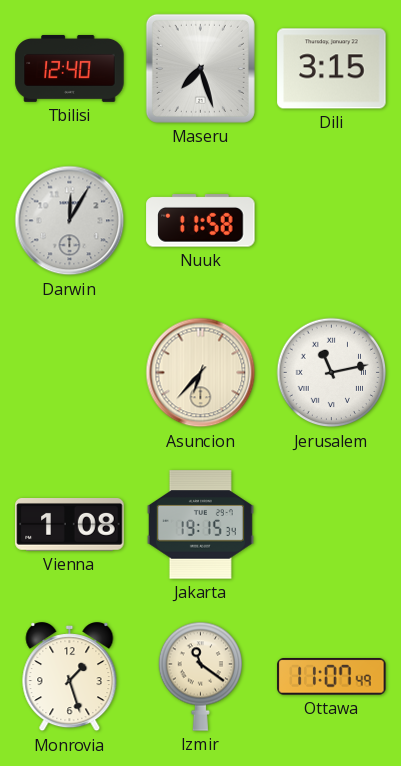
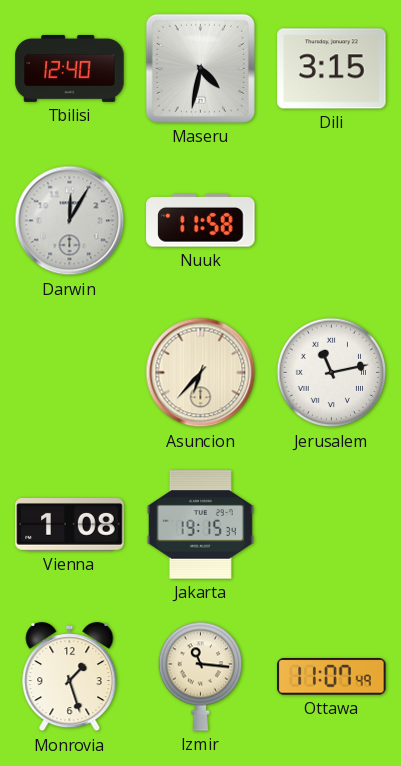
Maseru: 7:27 -> 4:32 (200, 68)
Izmir: 11:21 -> 11:16 (200, 676)
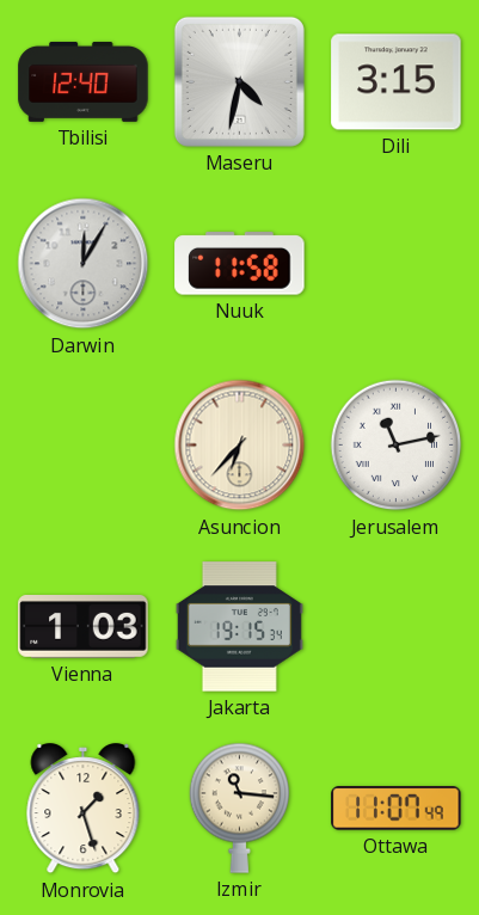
Vienna: 1:08 -> 1:03 (84, 627)
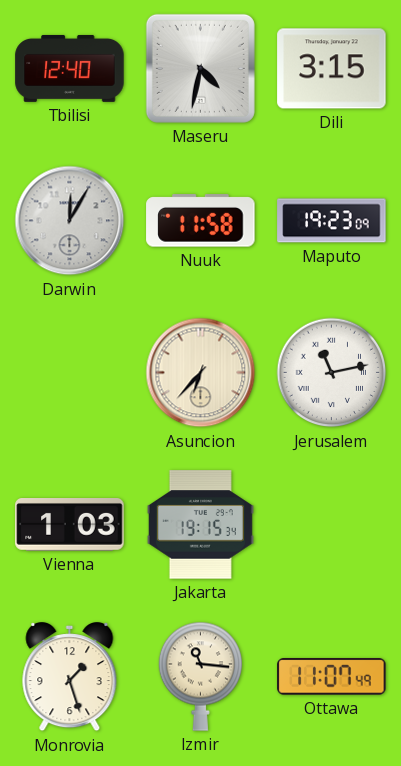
Maputo: none -> 19:23 (332, 221)
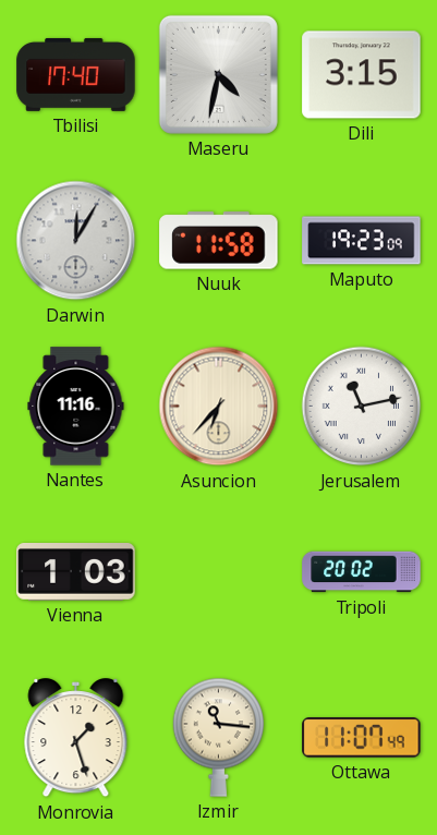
Tbilisi: 12:40 -> 17:40 (76, 75)
Nantes: none -> 11:16 (76, 407)
Jakarta: 19:15 -> none (200, 525)
Tripoli: none -> 20:02 (362, 572)
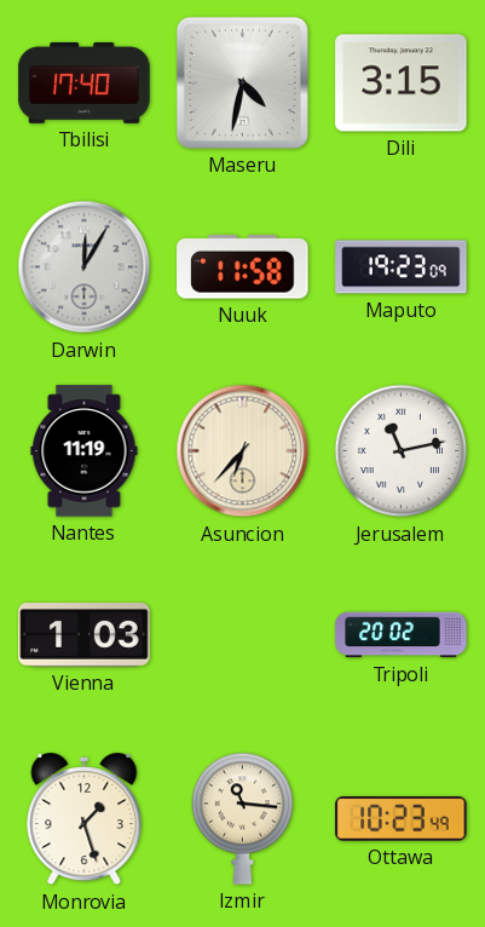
Nantes: 11:16 -> 11:19 (85, 451)
Ottawa: 11:07 -> 10:23 (402, 819)
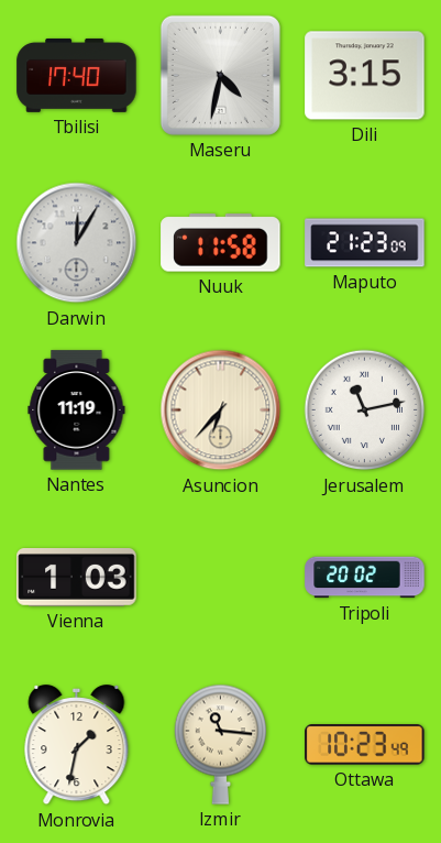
Maputo: 19:23 -> 21:23 (365, 243)
Monrovia: 1:27 -> 1:32 (77, 746)
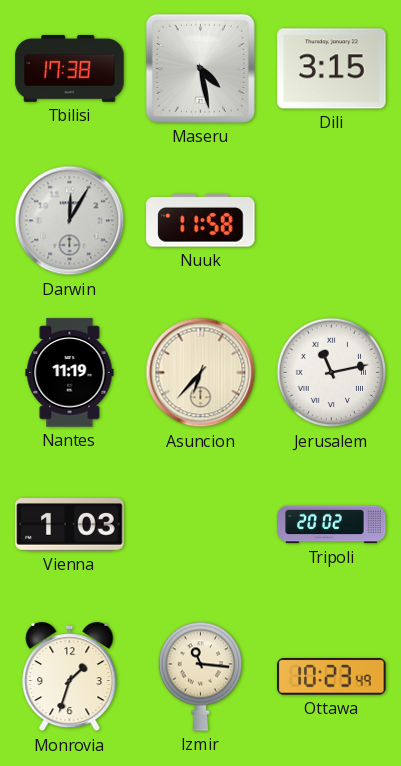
Tbilisi: 17:40 -> 17:38 (70, 69)
Maseru: 4:32 -> 4:28 (200, 68)
Maputo: 21:23 -> none (365, 243)
Monrovia: 1:32 -> 1:33 (70, 678)
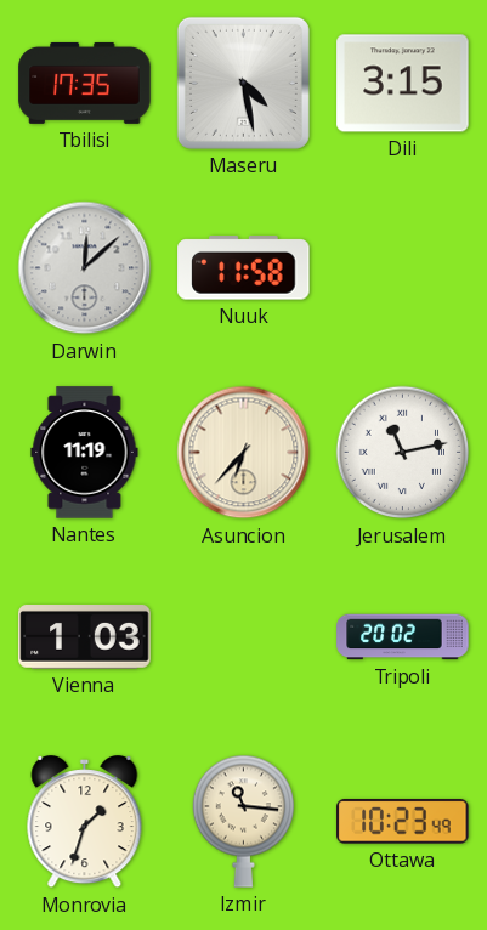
Tbilisi: 17:38 -> 17:35 (85, 84)
Darwin: 12:05 -> 12:08 (85, 268)
